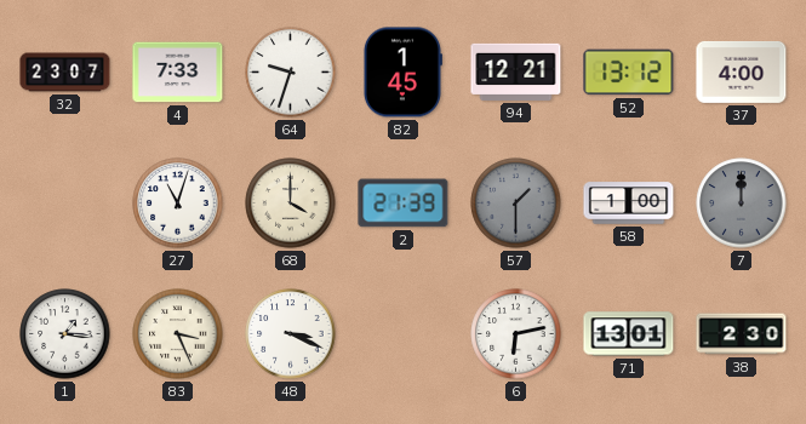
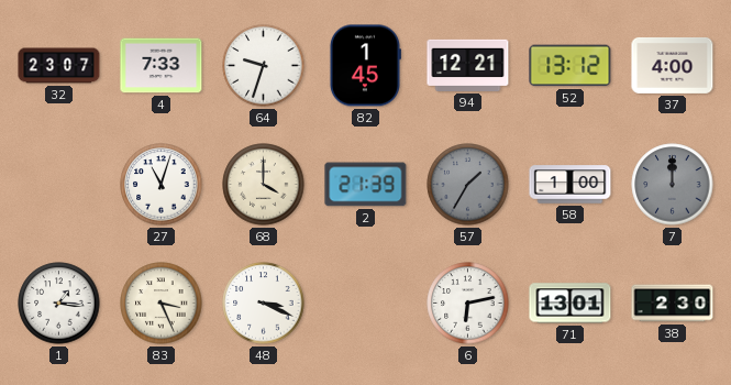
57: 1:30 -> 1:35 (468, 185)
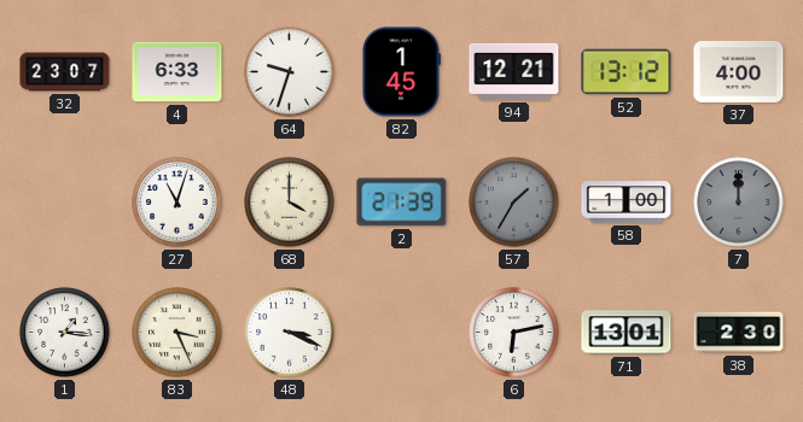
4: 7:33 -> 6:33 (178, 72)
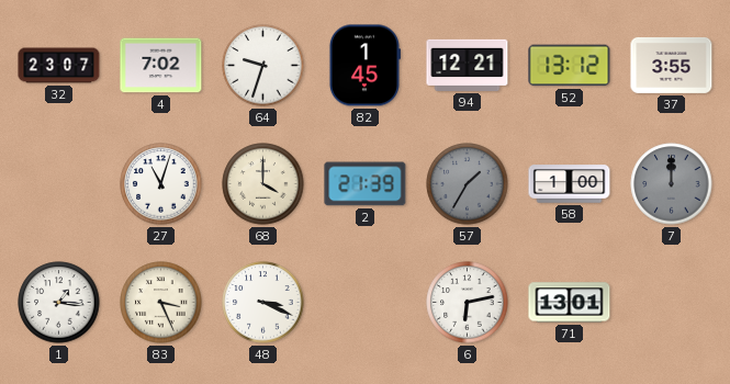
4: 6:33 -> 7:02 (161, 66)
37: 4:00 -> 3:55 (672, 65)
38: 2:30 -> none (739, 333)
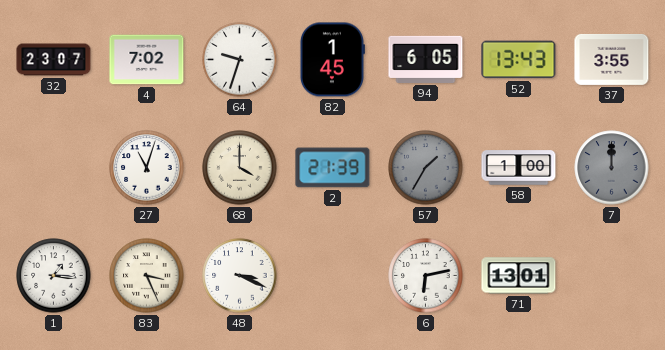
94: 12:21 -> 6:05 (426, 59)
52: 13:12 -> 13:43 (519, 60)
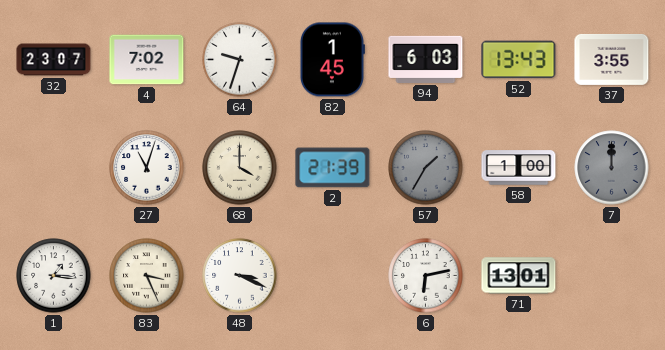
94: 6:05 -> 6:03 (426, 59)
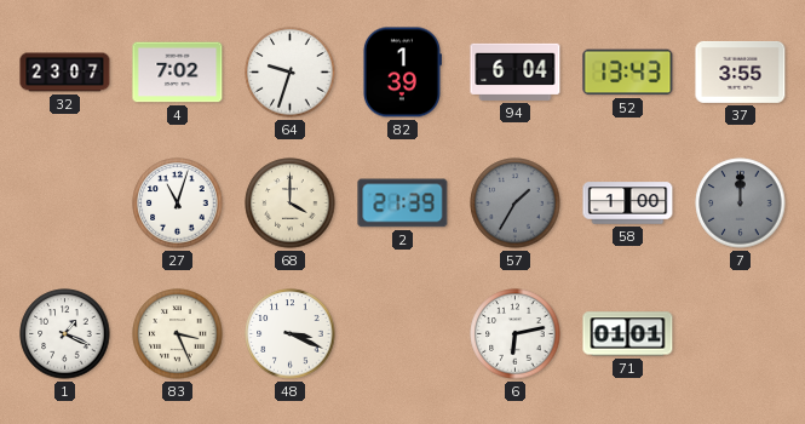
82: 1:45 -> 1:39 (402, 73)
94: 6:03 -> 6:04 (516, 71)
1: 1:16 -> 1:19 (65, 334)
71: 13:01 -> 01:01 (628, 334)
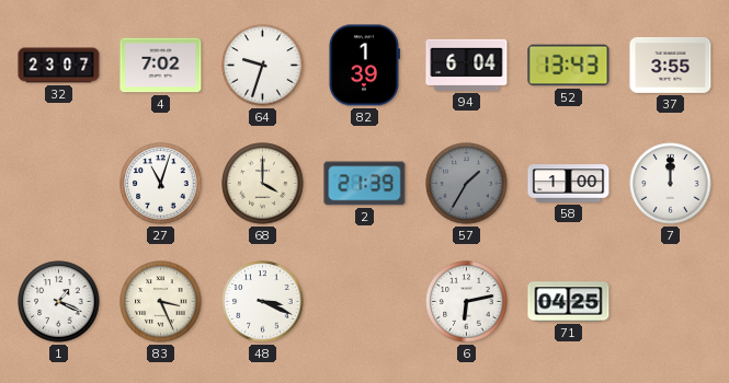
7 dial: grey -> white (671, 184)
71: 01:01 -> 04:25 (569, 302)
